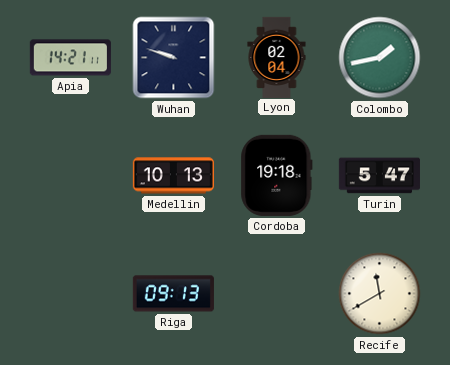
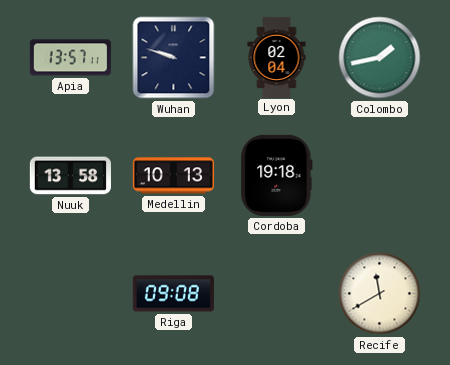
Apia: 14:21 -> 13:57 (70, 58)
Nuuk: none -> 13:58 (70, 176)
Turin: 5:47 -> none (379, 176)
Riga: 09:13 -> 09:08 (173, 294)
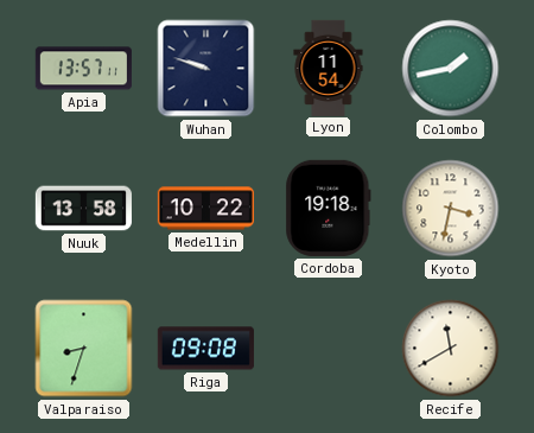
Lyon: 02:04 -> 11:54 (329, 68)
Medellin: 10:13 -> 10:22 (205, 209)
Kyoto: none -> 3:32 (451, 209)
Valparaiso: none -> 8:33 (84, 349)
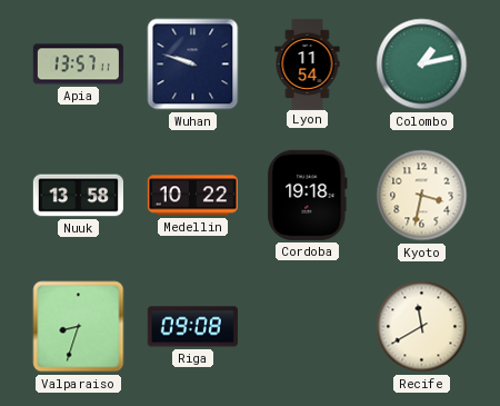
Colombo: 1:43 -> 1:13 (422, 65)
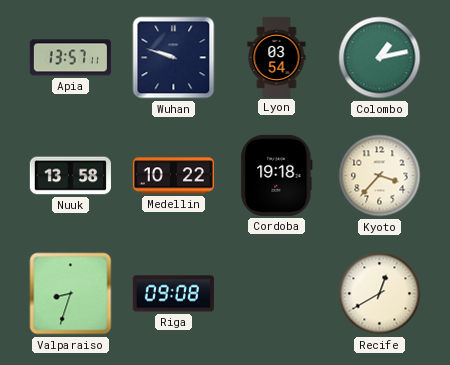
Lyon: 11:54 -> 03:54 (277, 57)
Kyoto: 3:32 -> 3:37 (380, 176)
Recife: 11:40 -> 12:40 (380, 294)
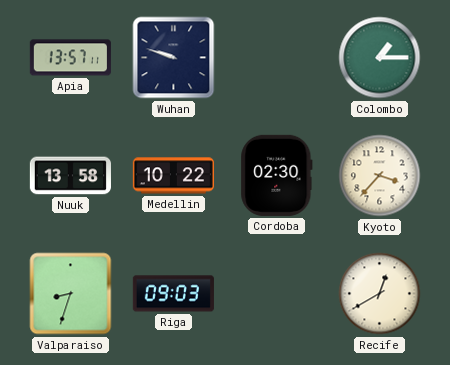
Lyon: 03:54 -> none (277, 57)
Colombo: 1:13 -> 1:15 (380, 58)
Cordoba: 19:18 -> 02:30 (277, 175)
Riga: 09:08 -> 09:03 (173, 294)
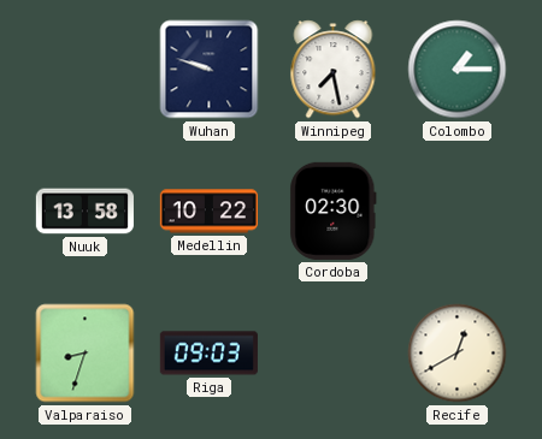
Apia: 13:57 -> none (70, 58)
Winnipeg: none -> 7:28 (334, 70)
Kyoto: 3:37 -> none (380, 176)
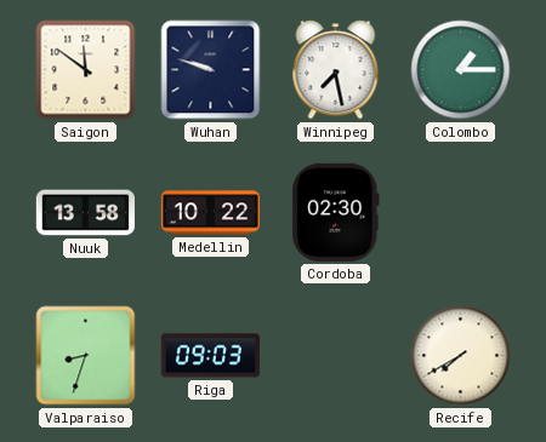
Saigon: none -> 11:51 (86, 70)
Recife: 12:40 -> 7:40 (461, 356)
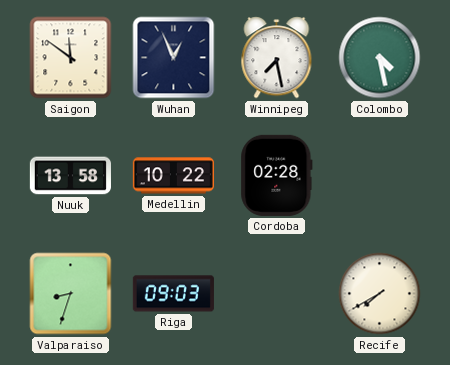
Wuhan: 9:48 -> 12:56 (174, 58)
Colombo: 1:15 -> 4:28 (380, 58)
Cordoba: 02:30 -> 02:28 (277, 175)
